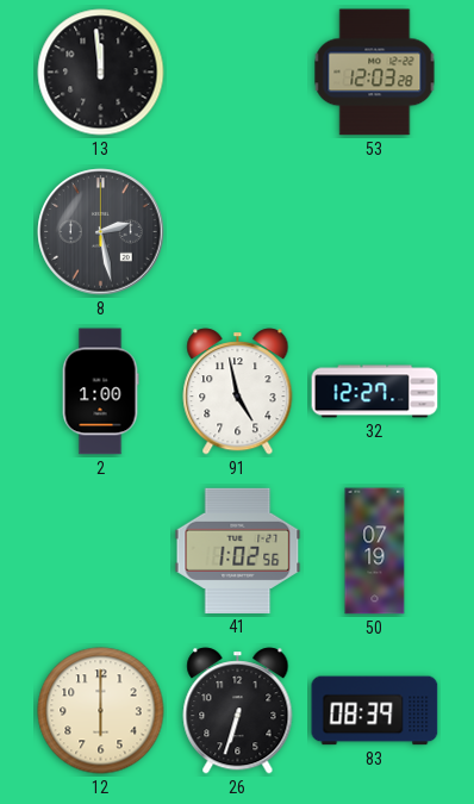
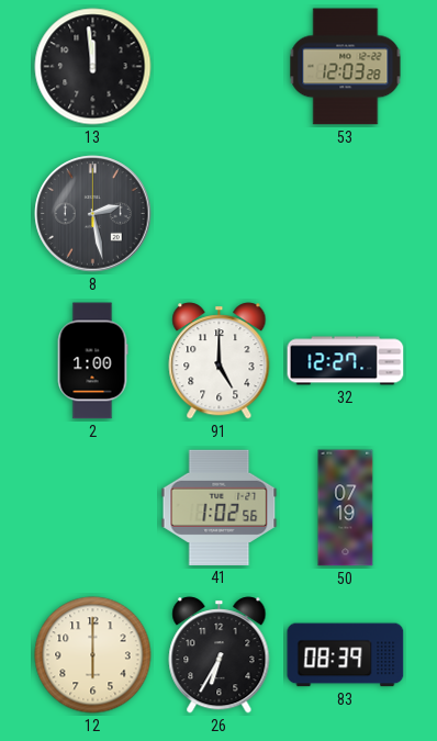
91: 4:58 -> 5:00 (220, 361)
26: 6:33 -> 6:35 (220, 655)
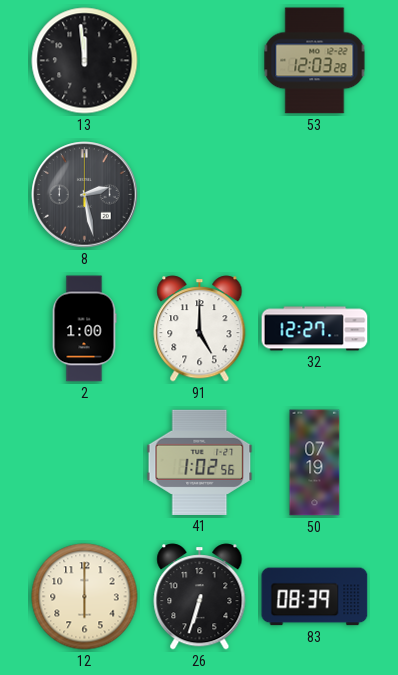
26: 6:35 -> 6:33 (200, 597)
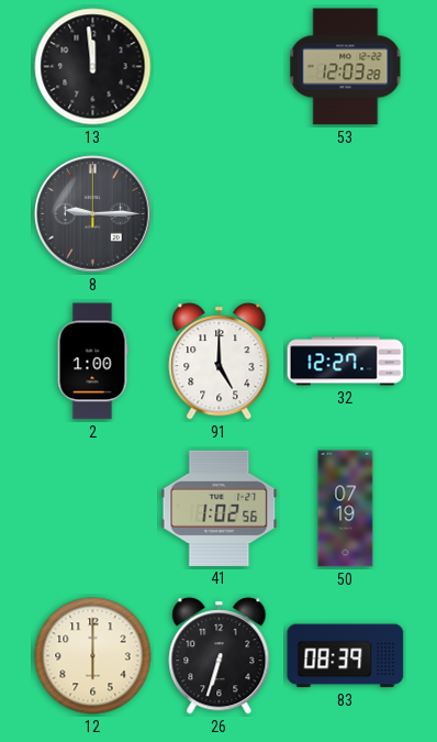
8: 2:28 -> 9:15 (93, 214)
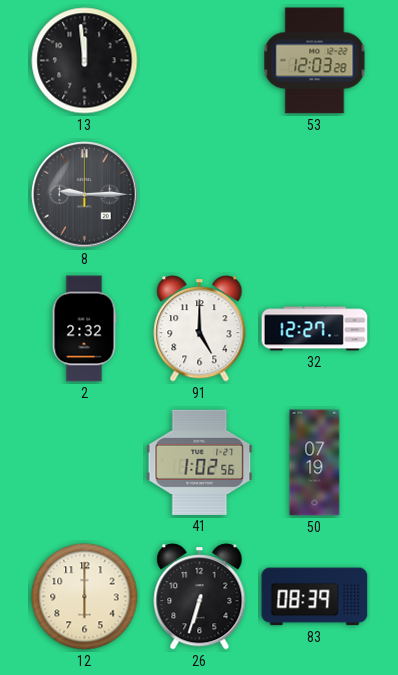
2: 1:00 -> 2:32 (84, 329)
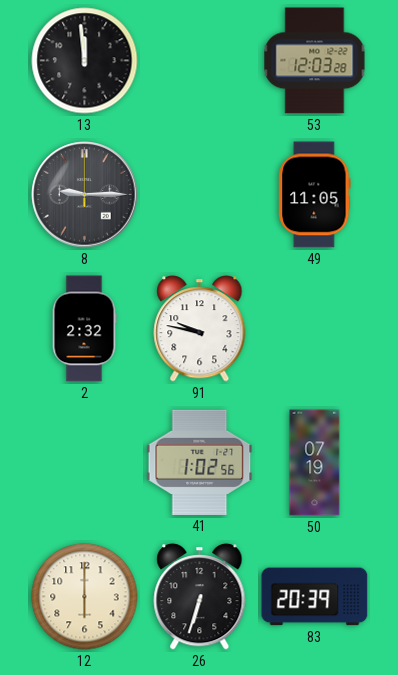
49: none -> 11:05 (315, 195)
91: 5:00 -> 9:47 (200, 329)
32: 12:27 -> none (315, 329)
83: 08:39 -> 20:39 (315, 597)
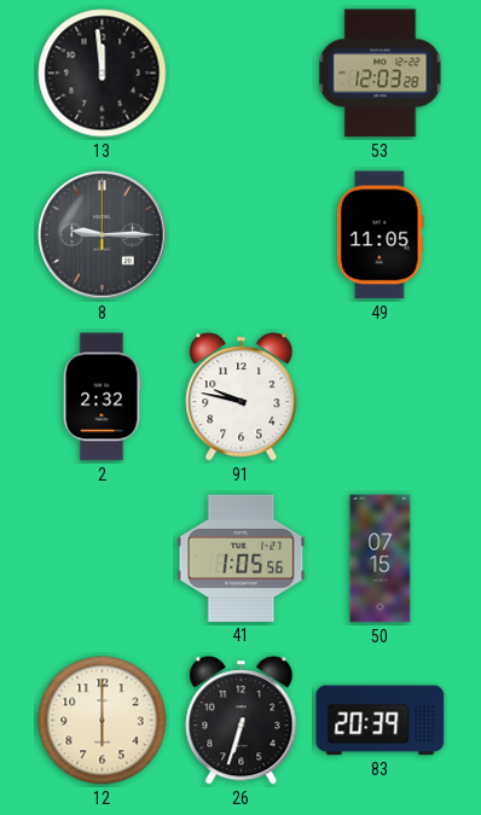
41: 1:02 -> 1:05 (242, 558)
50: 07:19 -> 07:15 (381, 559)
